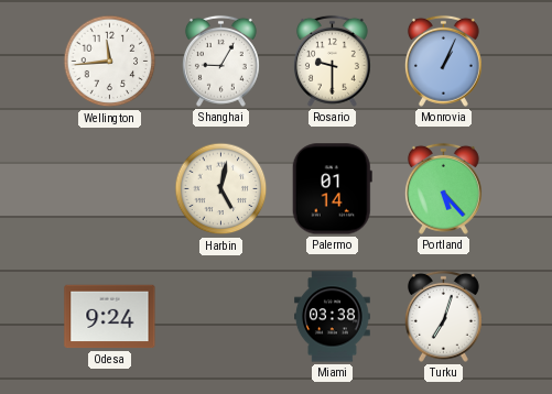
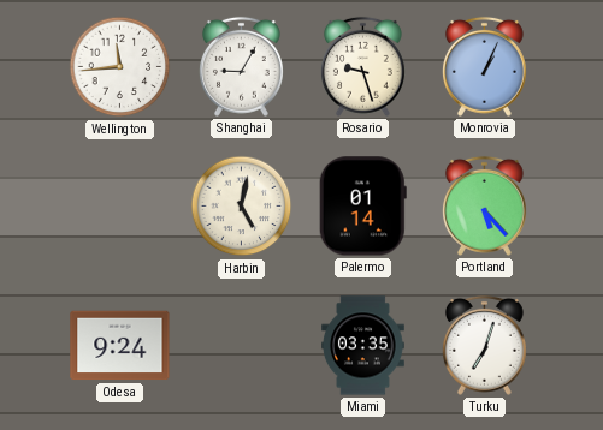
Rosario: 9:30 -> 9:27 (362, 66)
Miami: 03:38 -> 03:35 (363, 346)
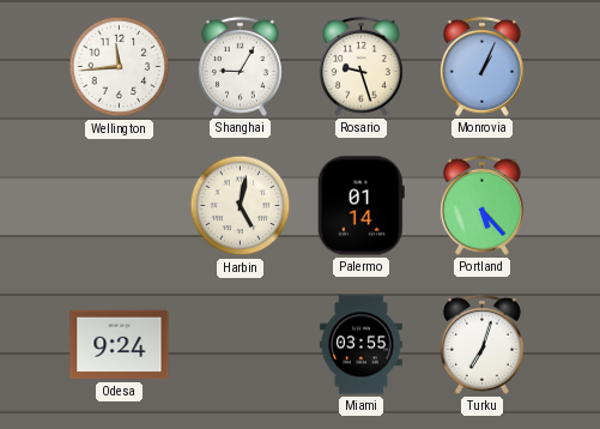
Miami: 03:35 -> 03:55 (362, 345)
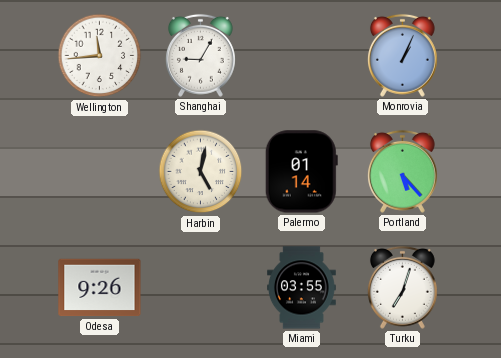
Rosario: 9:27 -> none (360, 66)
Odesa: 9:24 -> 9:26 (100, 288)
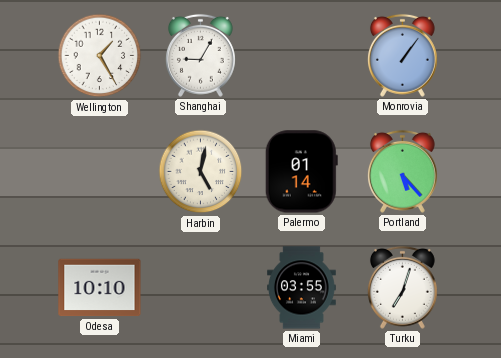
Wellington: 11:44 -> 1:25 (100, 56)
Monrovia: 1:04 -> 1:06 (402, 55)
Odesa: 9:26 -> 10:10 (100, 288)
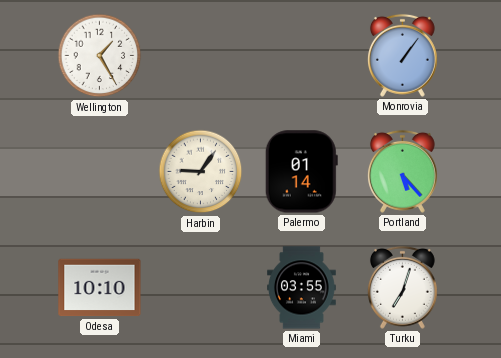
Shanghai: 9:05 -> none (200, 55)
Harbin: 5:02 -> 9:06 (201, 172)
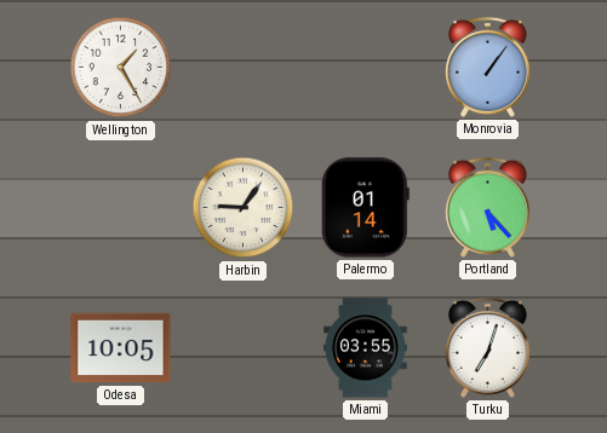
Odesa: 10:10 -> 10:05 (121, 348)
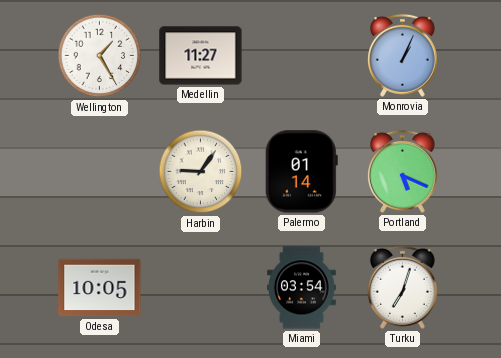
Medellin: none -> 11:27 (201, 56)
Monrovia: 1:06 -> 1:04 (402, 55)
Portland: 5:23 -> 5:19 (402, 171)
Miami: 03:55 -> 03:54 (302, 288)
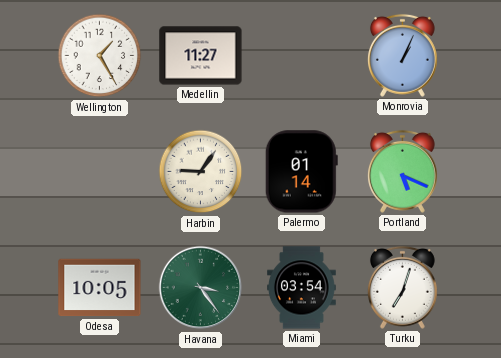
Havana: none -> 3:24 (201, 288)
